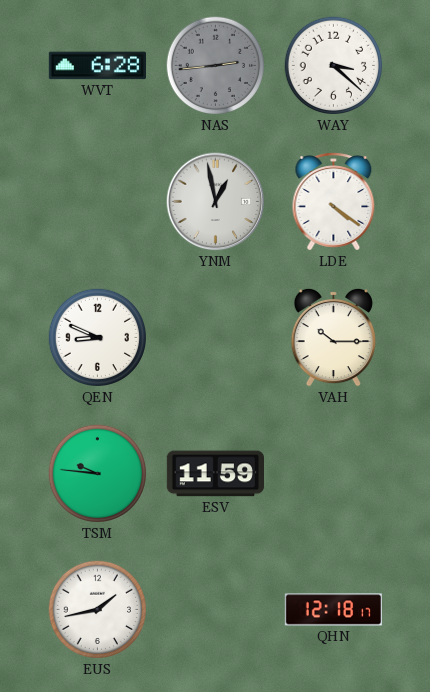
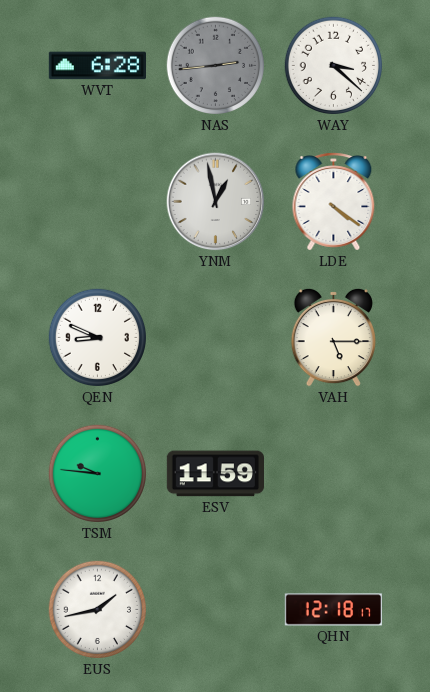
VAH: 10:15 -> 5:15 (333, 337)
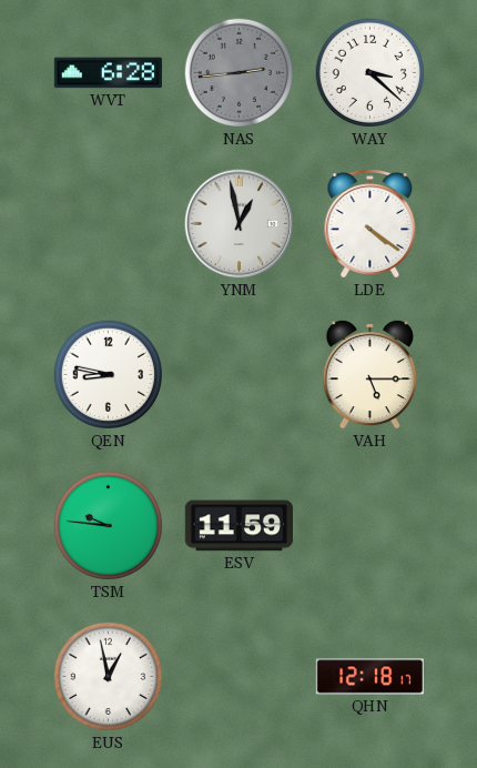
QEN: 8:49 -> 8:47 (109, 375)
EUS: 1:43 -> 12:58 (109, 677)
